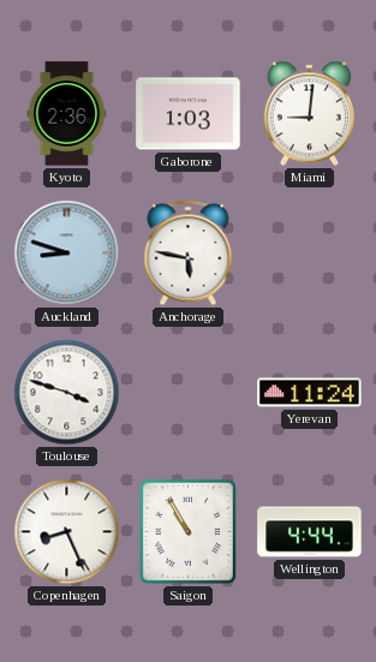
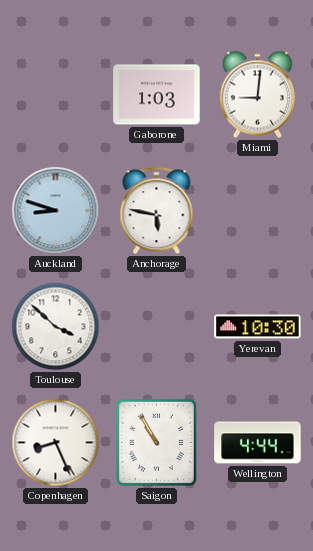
Kyoto: 2:36 -> none (67, 114)
Toulouse: 3:48 -> 3:52 (56, 327)
Yerevan: 11:24 -> 10:30 (258, 327)
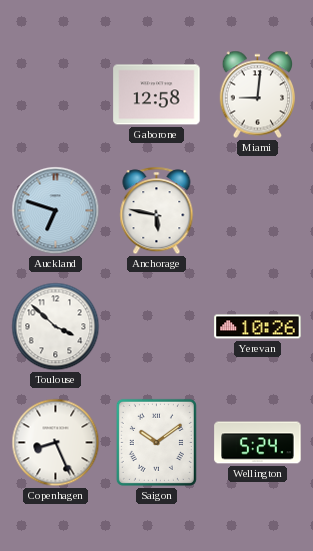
Gaborone: 1:03 -> 12:58 (157, 95)
Auckland: 8:48 -> 6:48 (56, 211)
Yerevan: 10:30 -> 10:26 (258, 327)
Saigon: 10:55 -> 10:09 (156, 442)
Wellington: 4:44 -> 5:24 (258, 443)
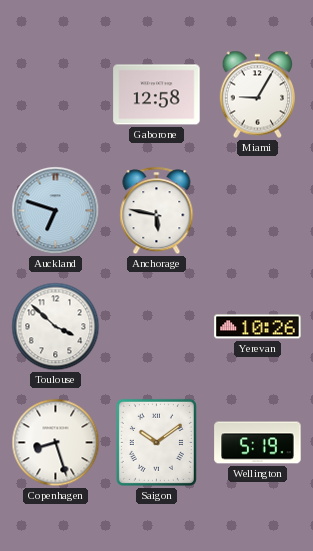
Miami: 9:01 -> 9:05 (257, 95)
Copenhagen: 8:26 -> 8:27 (56, 443)
Wellington: 5:24 -> 5:19 (258, 443)
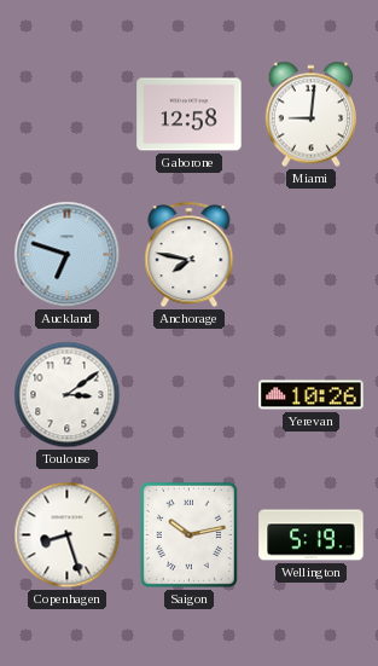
Miami: 9:05 -> 9:01 (310, 115)
Anchorage: 5:47 -> 7:47 (190, 255)
Toulouse: 3:52 -> 3:09 (68, 395)
Saigon: 10:09 -> 10:13 (188, 534)
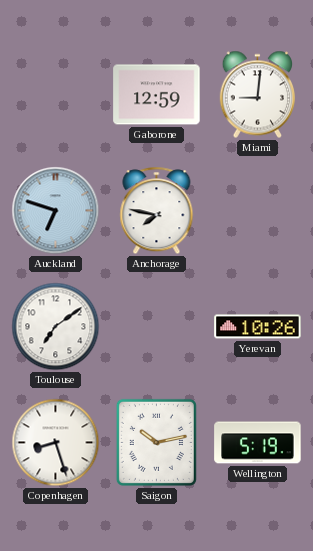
Gaborone: 12:58 -> 12:59 (157, 95)
Toulouse: 3:09 -> 7:09 (56, 327)
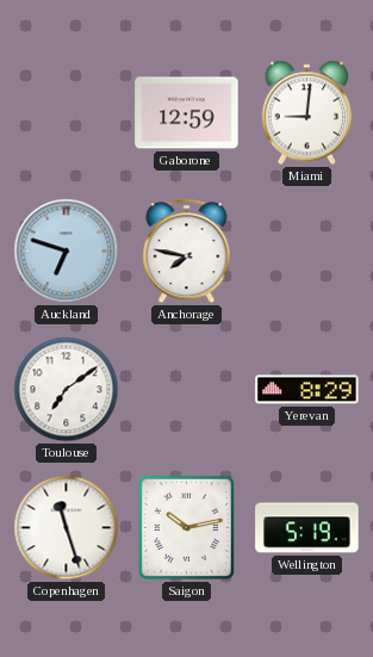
Yerevan: 10:26 -> 8:29 (307, 390)
Copenhagen: 8:27 -> 11:27 (67, 528)
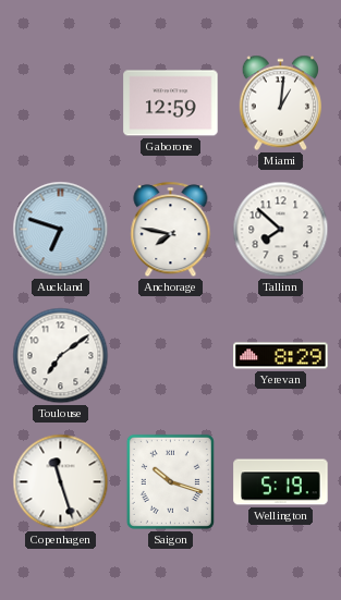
Miami: 9:01 -> 1:01 (280, 103)
Tallinn: none -> 7:52 (281, 230)
Saigon: 10:13 -> 10:18 (170, 481)
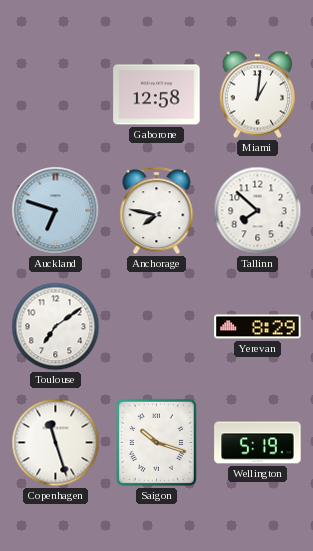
Gaborone: 12:59 -> 12:58 (157, 95)
